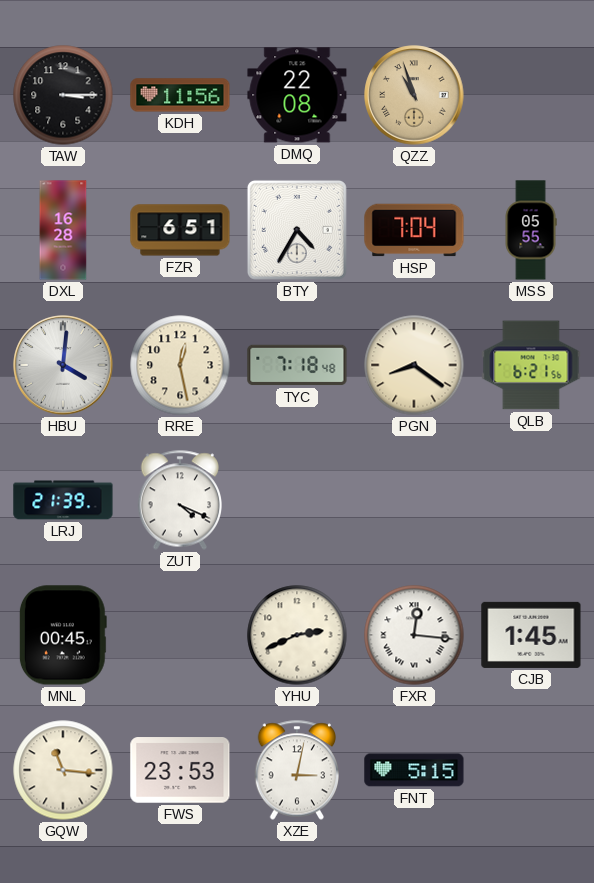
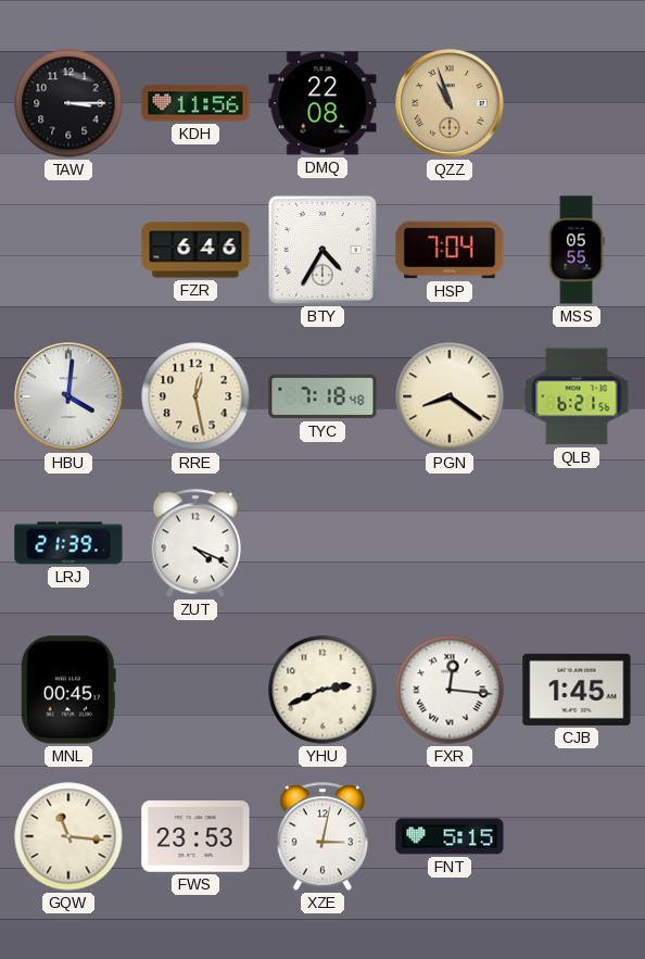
DXL: 16:28 -> none (63, 230)
FZR: 6:51 -> 6:46 (195, 250)
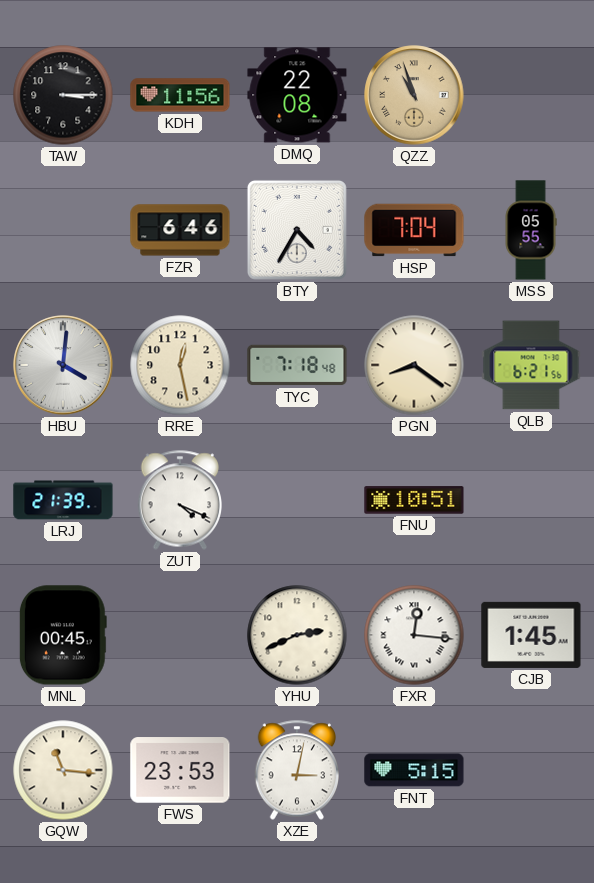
FNU: none -> 10:51 (414, 500)
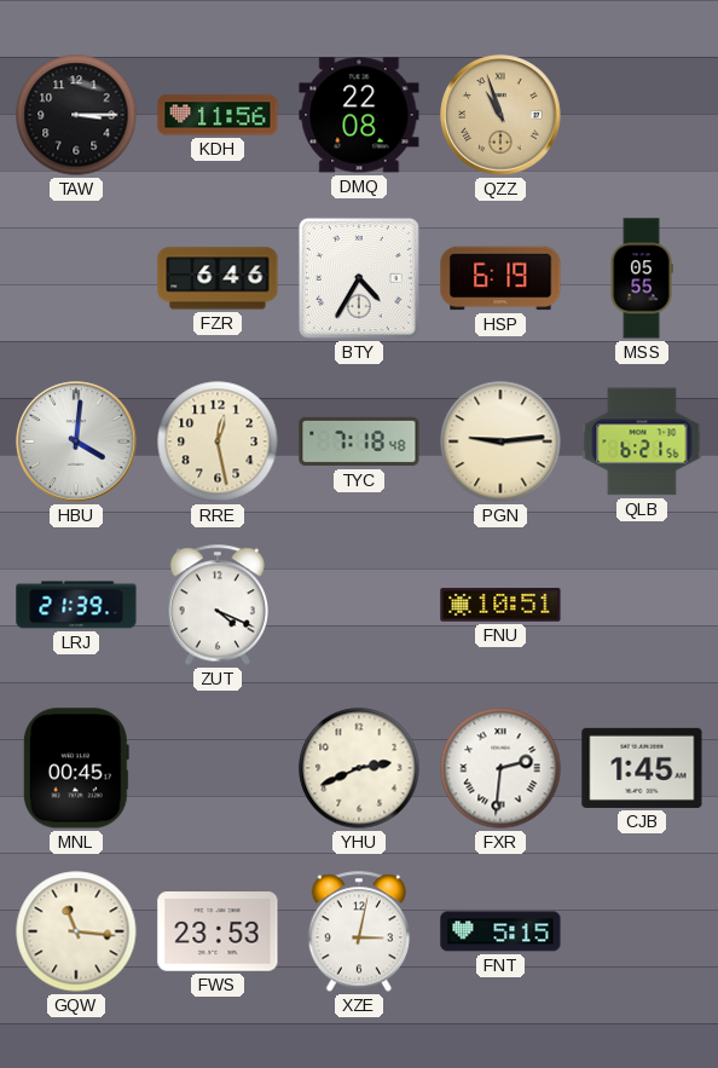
HSP: 7:04 -> 6:19 (500, 278)
PGN: 8:21 -> 9:14 (500, 441)
FXR: 12:16 -> 2:31 (500, 768)
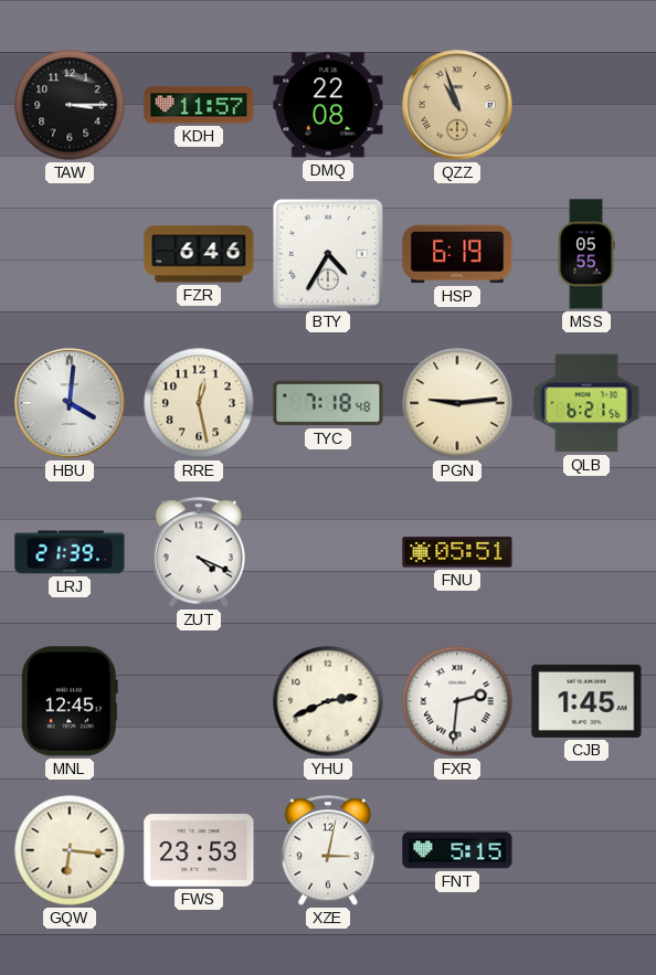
KDH: 11:56 -> 11:57 (199, 105)
FNU: 10:51 -> 05:51 (457, 552)
MNL: 00:45 -> 12:45 (70, 701)
GQW: 11:16 -> 6:16 (70, 850)
